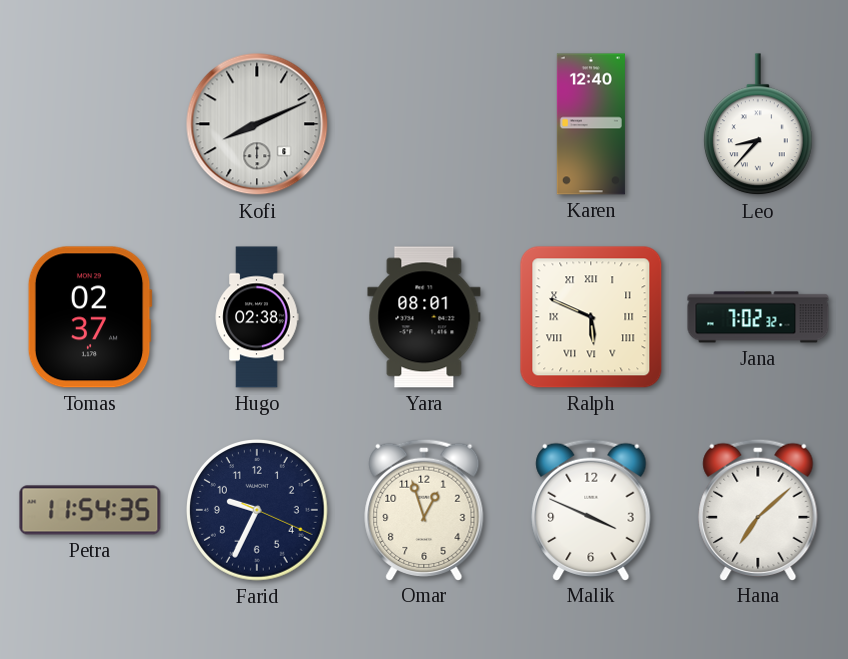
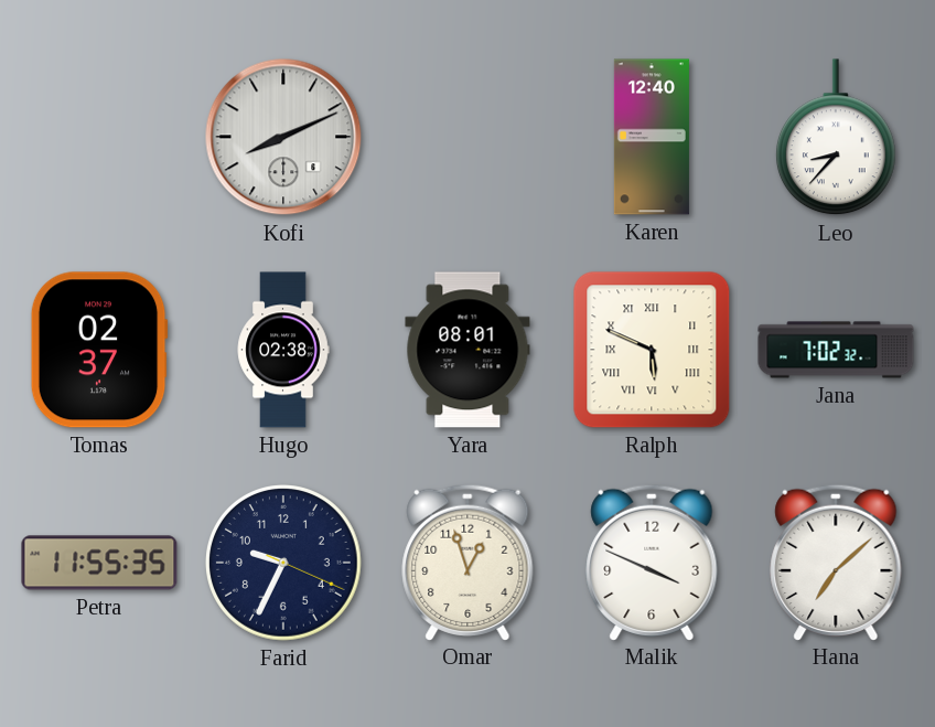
Petra: 11:54 -> 11:55 (99, 563)
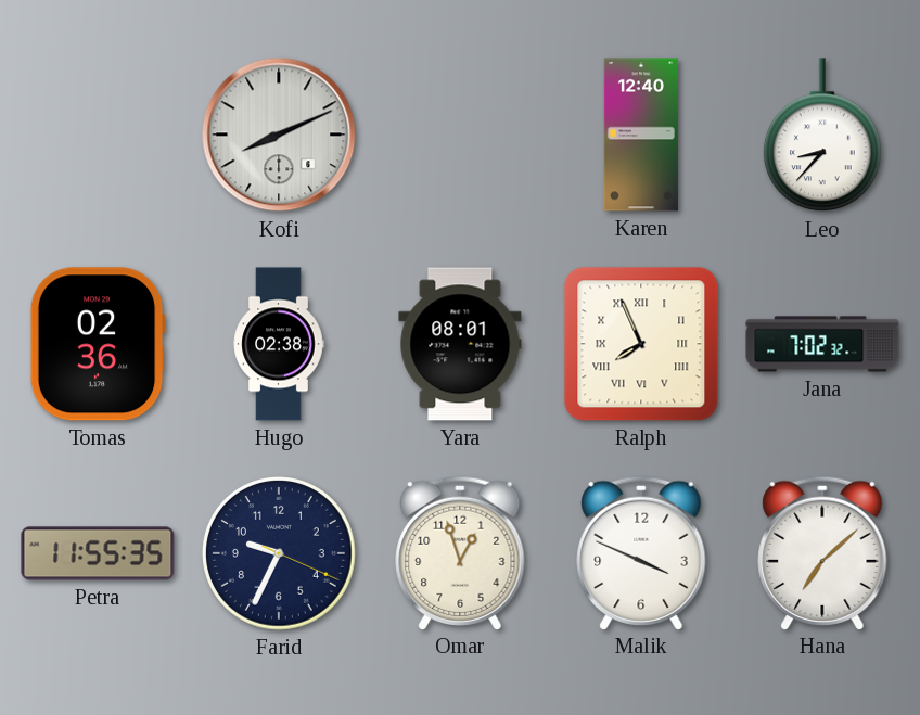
Tomas: 02:37 -> 02:36 (98, 344)
Ralph: 5:49 -> 7:56 (641, 344)
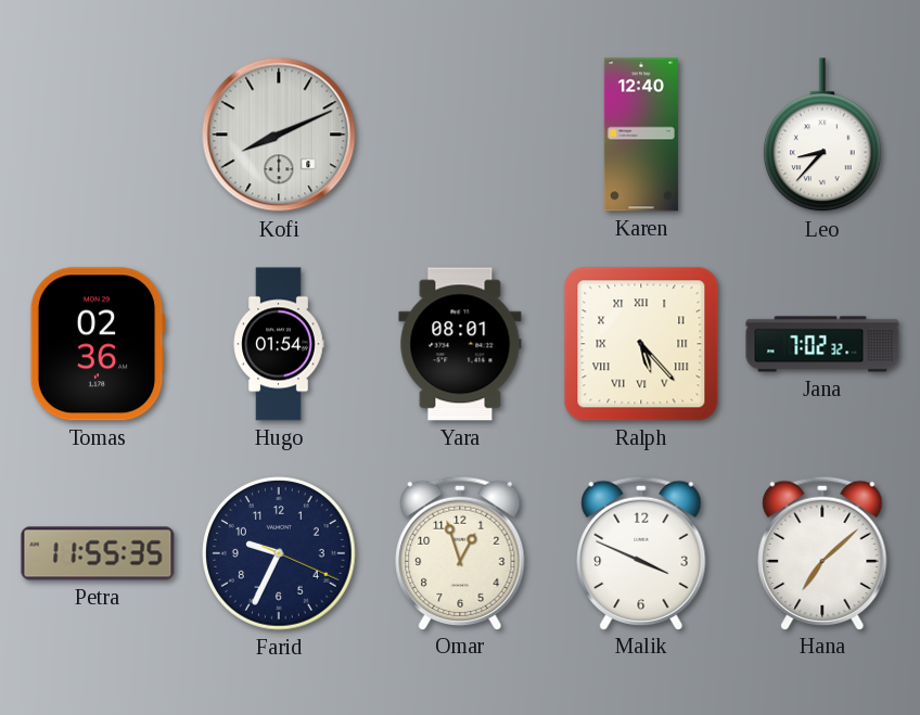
Hugo: 02:38 -> 01:54 (279, 344)
Ralph: 7:56 -> 5:23 (641, 344)
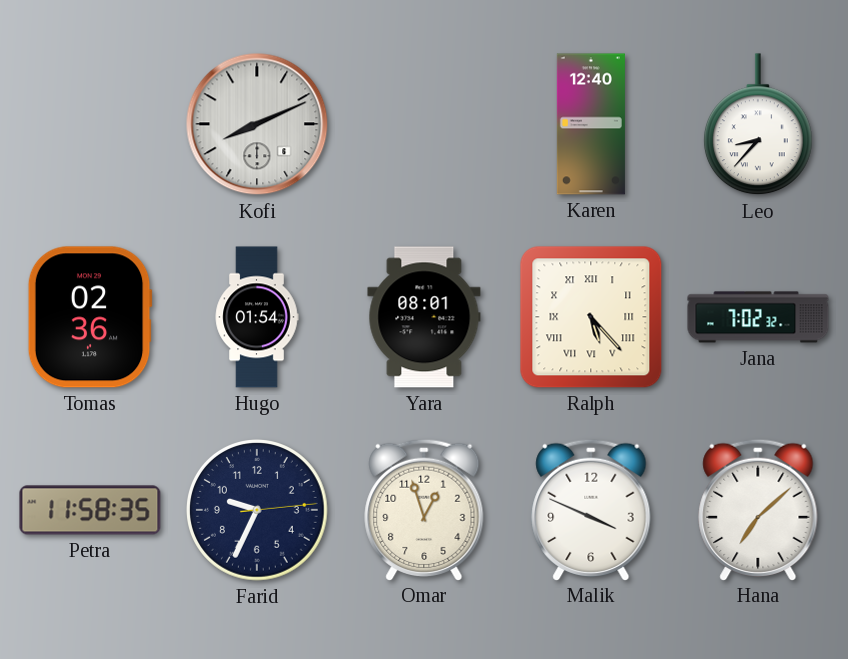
Petra: 11:55 -> 11:58 (90, 510)
Farid: 9:34:19 -> 9:34:14 (257, 510)
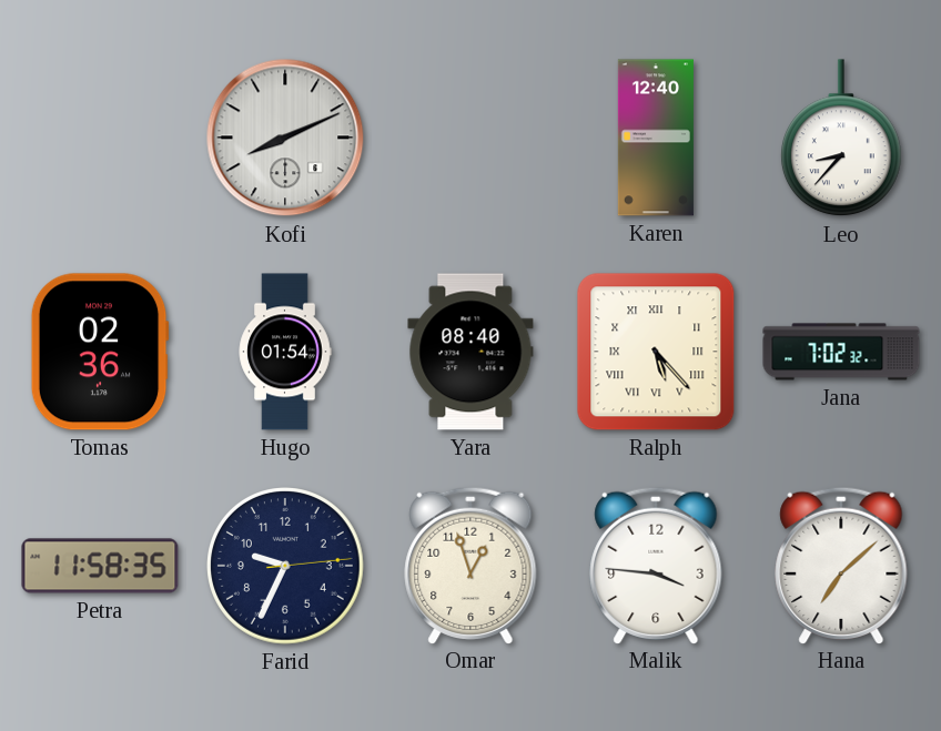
Yara: 08:01 -> 08:40 (471, 352)
Malik: 3:49 -> 3:46 (656, 565)
